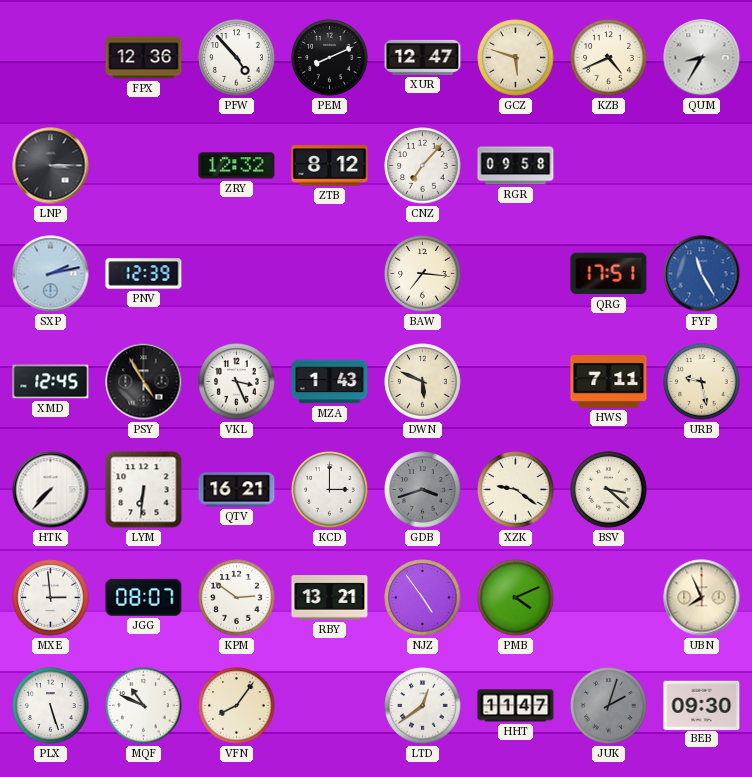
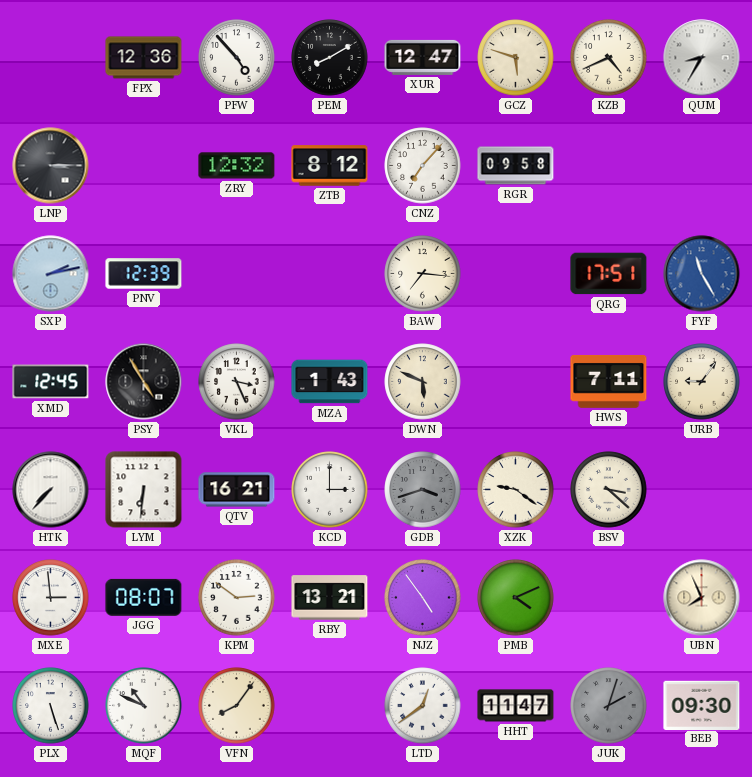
PEM: 8:11 -> 8:10 (330, 58)
URB: 9:28 -> 9:06 (702, 382)
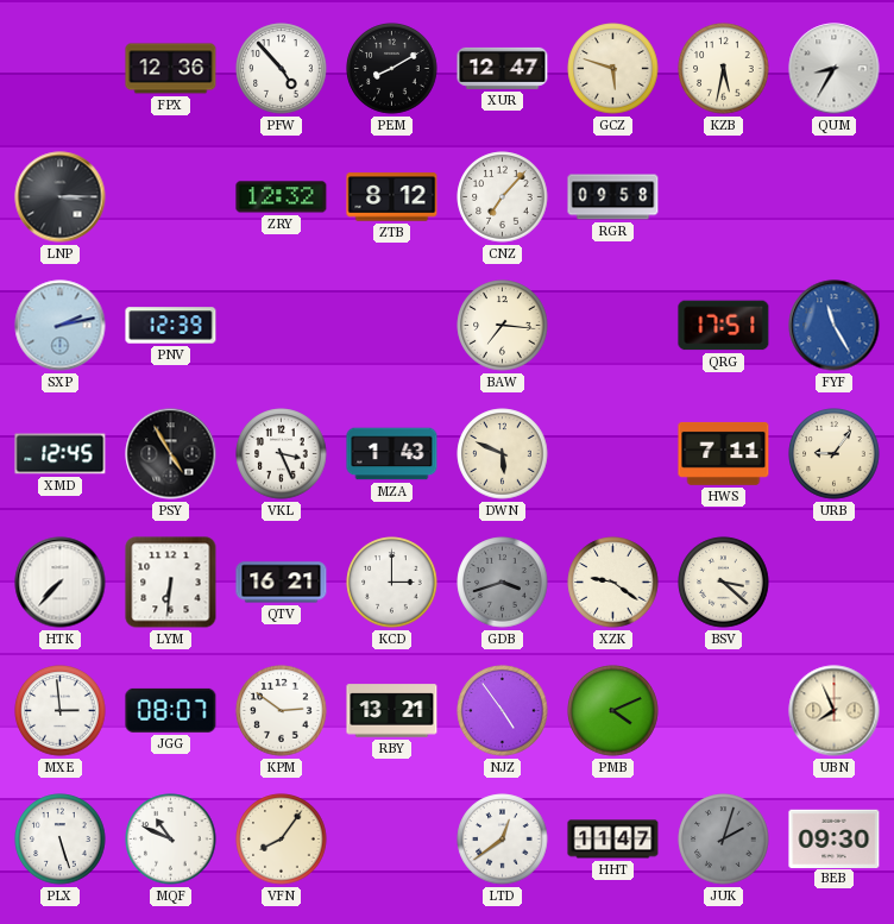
KZB: 4:41 -> 5:32 (724, 69)
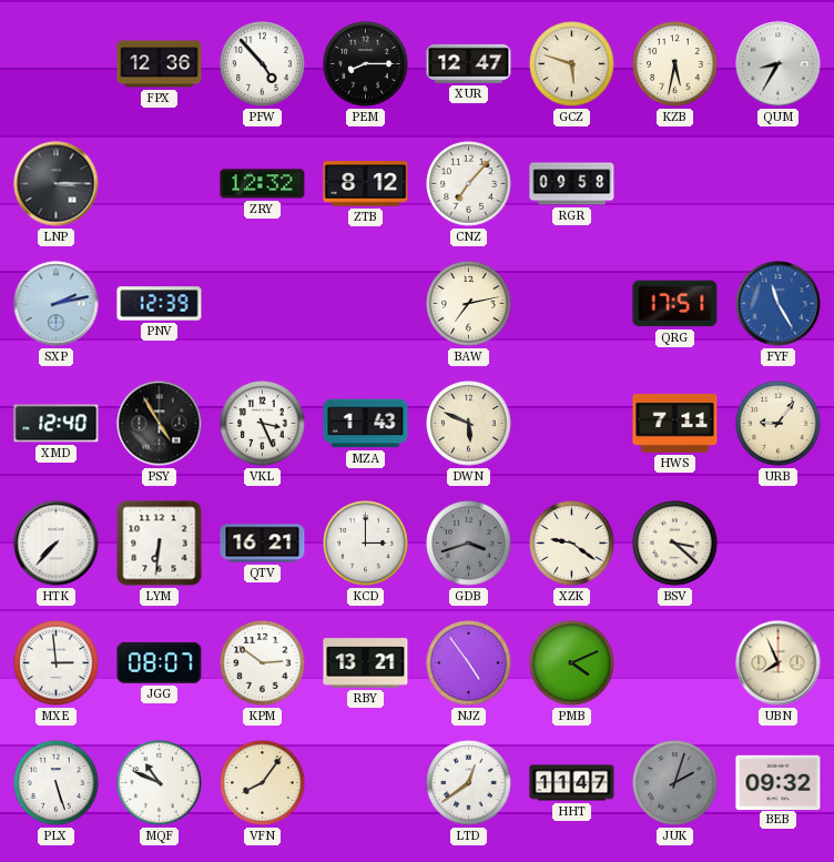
PEM: 8:10 -> 8:15 (366, 64)
BAW: 7:16 -> 7:13 (469, 304)
XMD: 12:45 -> 12:40 (57, 424)
BEB: 09:30 -> 09:32 (779, 782)
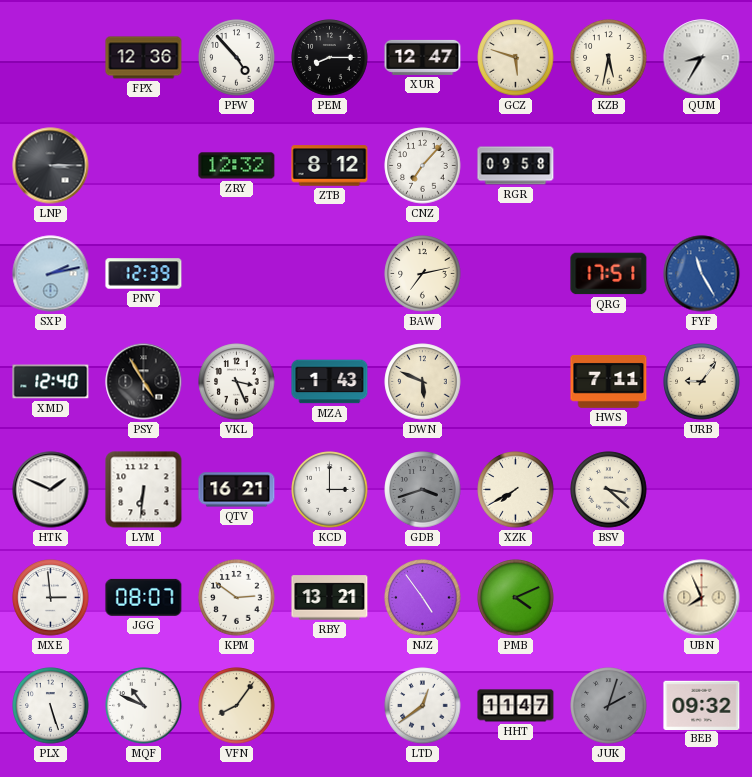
HTK: 7:37 -> 1:49 (51, 490)
XZK: 9:21 -> 7:40 (516, 490)
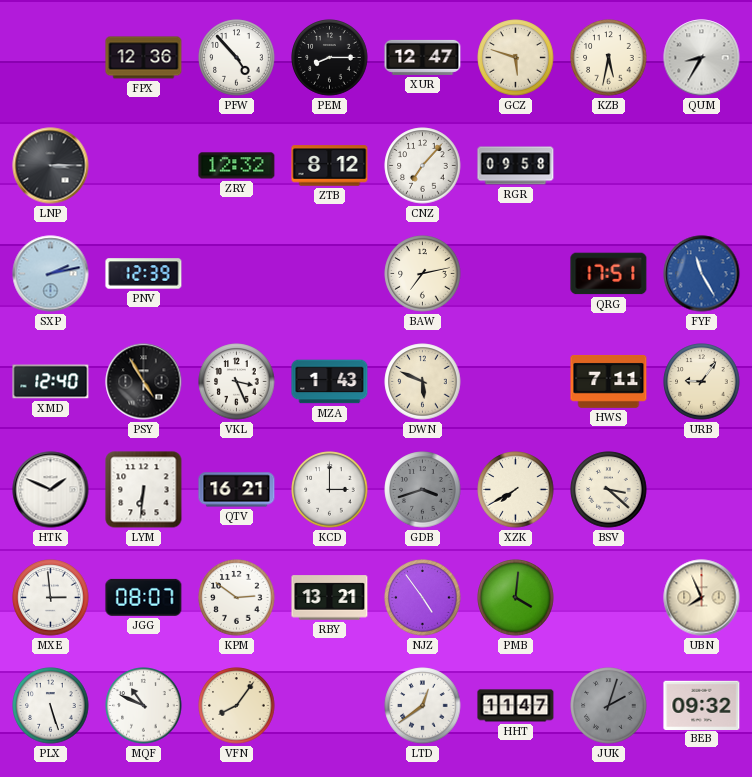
PMB: 4:11 -> 4:01 (516, 598)
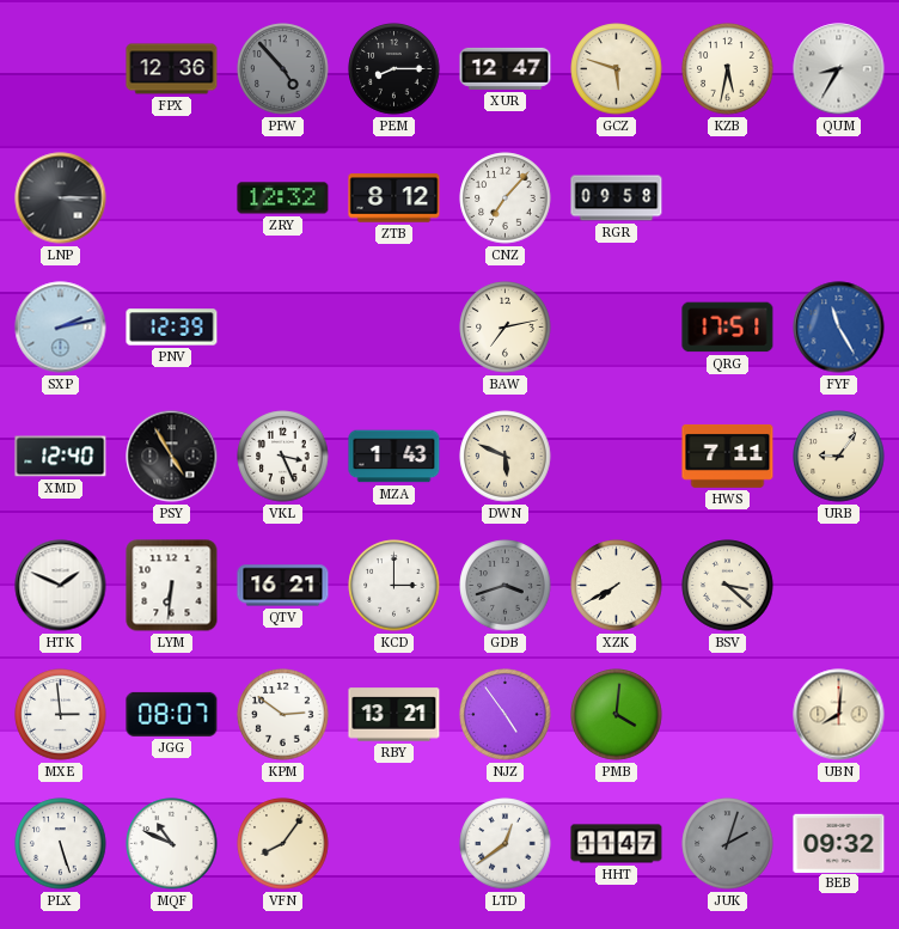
PFW dial: white -> grey (283, 69)
UBN: 7:56 -> 8:01 (839, 715)
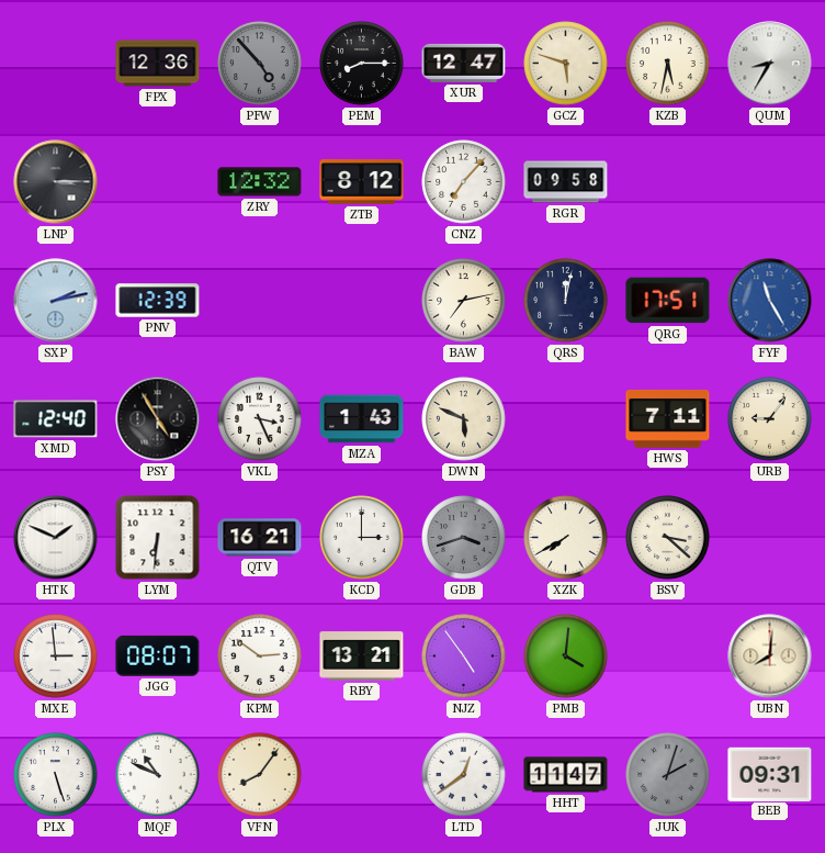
QRS: none -> 12:02 (566, 301)
BEB: 09:32 -> 09:31 (770, 774)
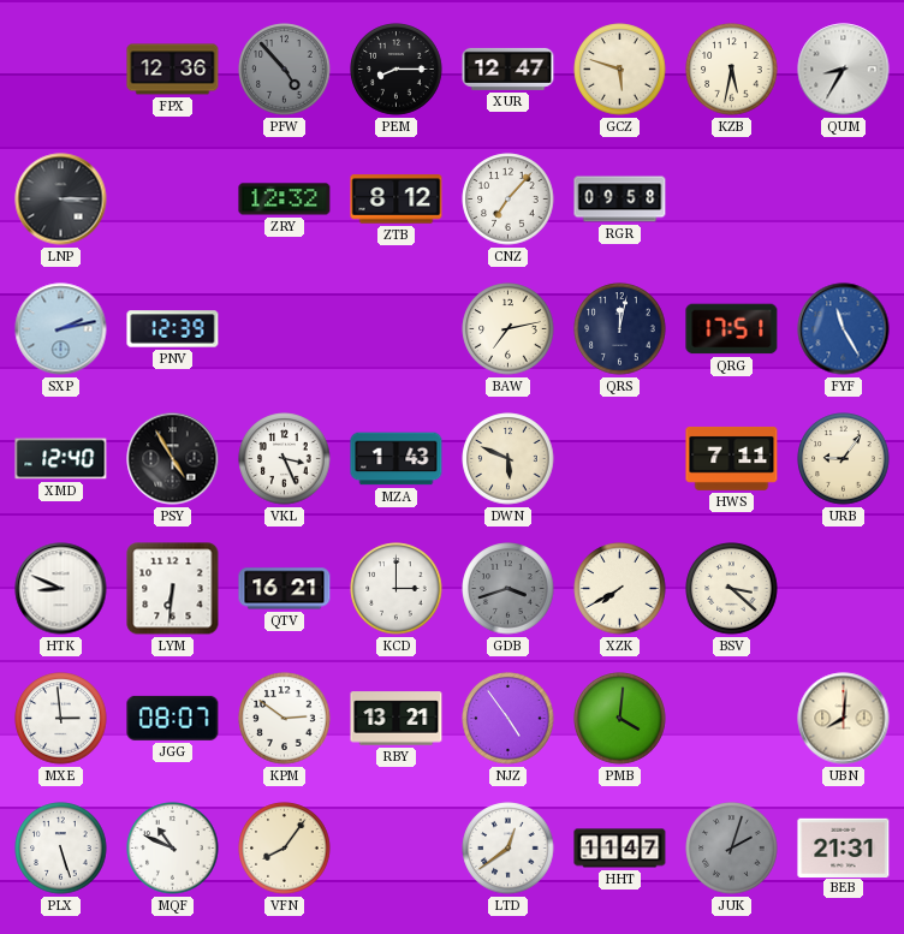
HTK: 1:49 -> 8:49 (61, 589)
BEB: 09:31 -> 21:31 (844, 847)
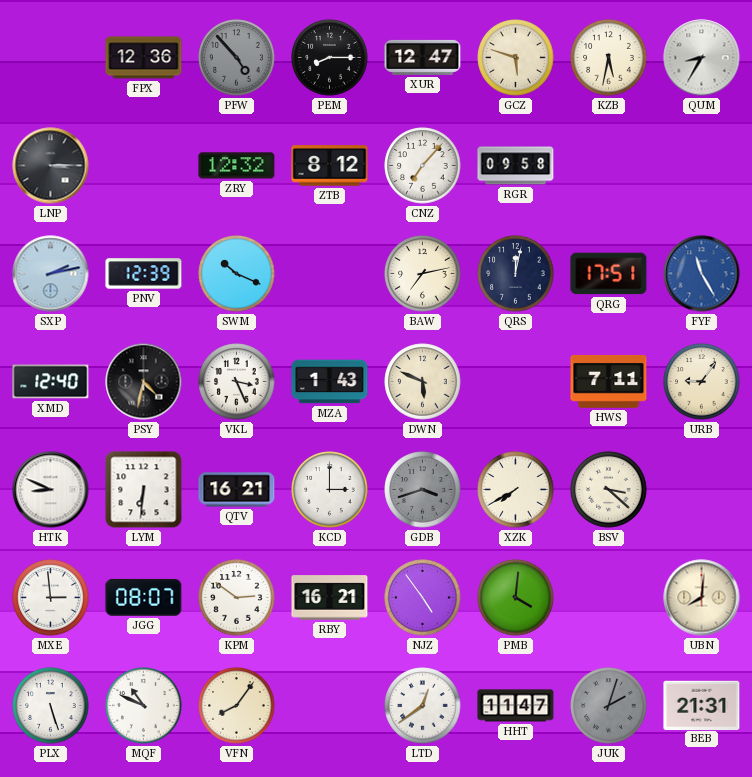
SWM: none -> 10:19 (237, 274)
PSY: 4:55 -> 4:32 (144, 382)
RBY: 13:21 -> 16:21 (330, 598)
